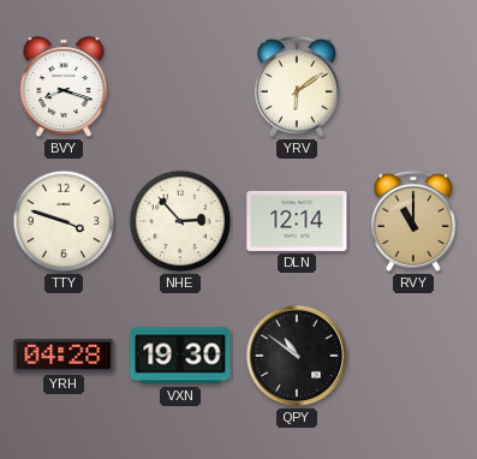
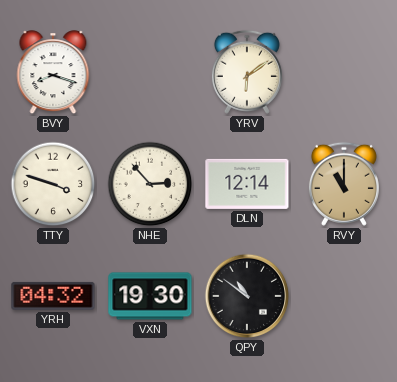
YRH: 04:28 -> 04:32 (53, 296)
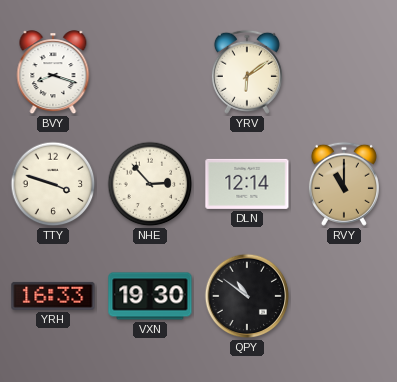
YRH: 04:32 -> 16:33 (53, 296)
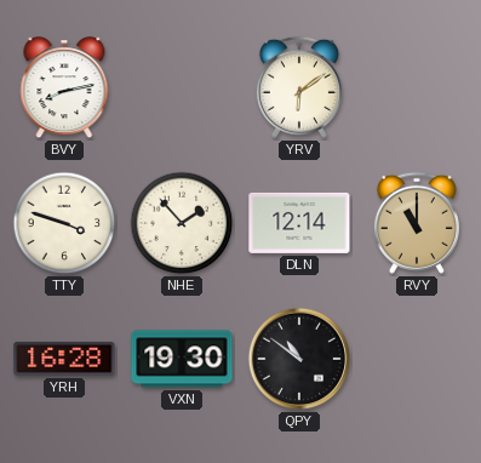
BVY: 8:18 -> 8:13 (64, 88)
NHE: 2:53 -> 1:53 (182, 223)
YRH: 16:33 -> 16:28 (64, 359)
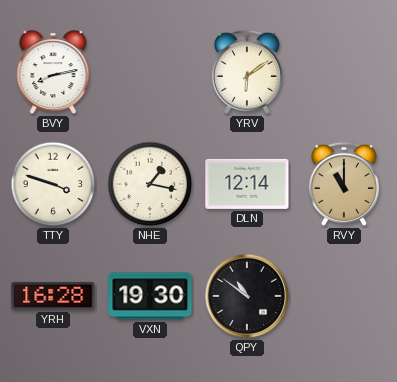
NHE: 1:53 -> 1:17 (150, 184)
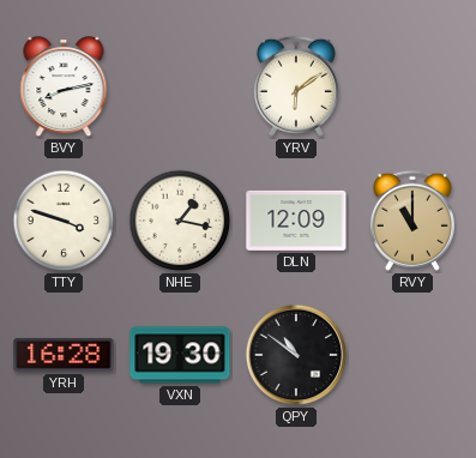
DLN: 12:14 -> 12:09 (296, 221)
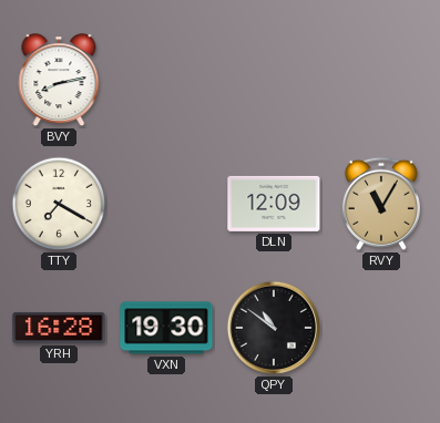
YRV: 6:09 -> none (296, 86)
TTY: 3:48 -> 7:20 (59, 204)
NHE: 1:17 -> none (180, 221)
RVY: 11:00 -> 11:05 (381, 204)
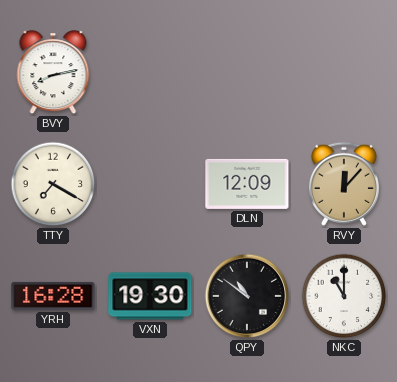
RVY: 11:05 -> 12:07 (344, 184)
NKC: none -> 11:00 (344, 296)
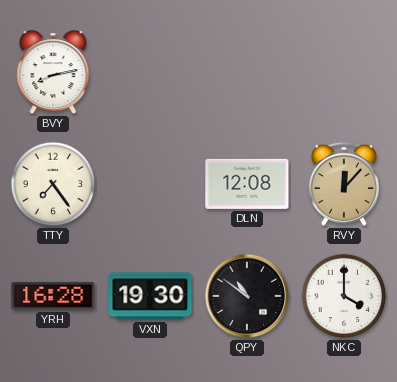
TTY: 7:20 -> 7:24 (53, 184)
DLN: 12:09 -> 12:08 (247, 184)
NKC: 11:00 -> 4:00 (344, 296)
